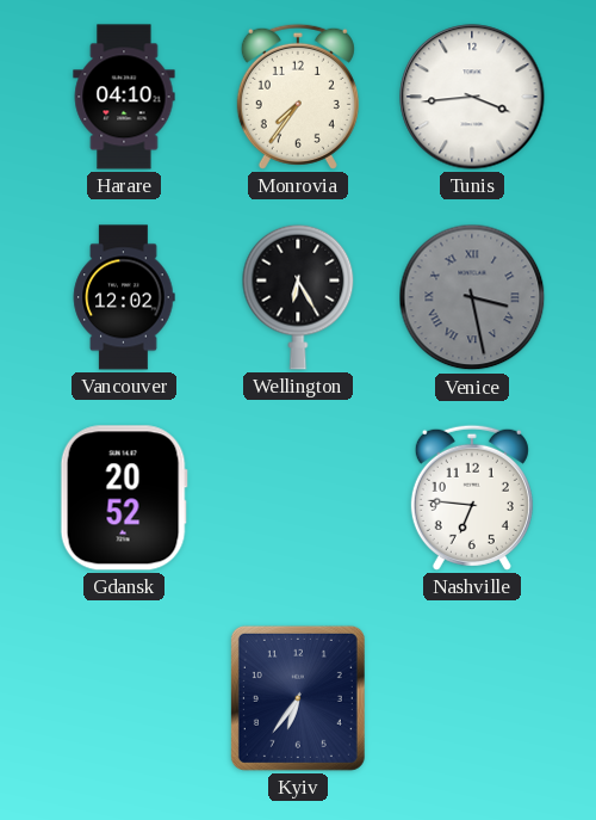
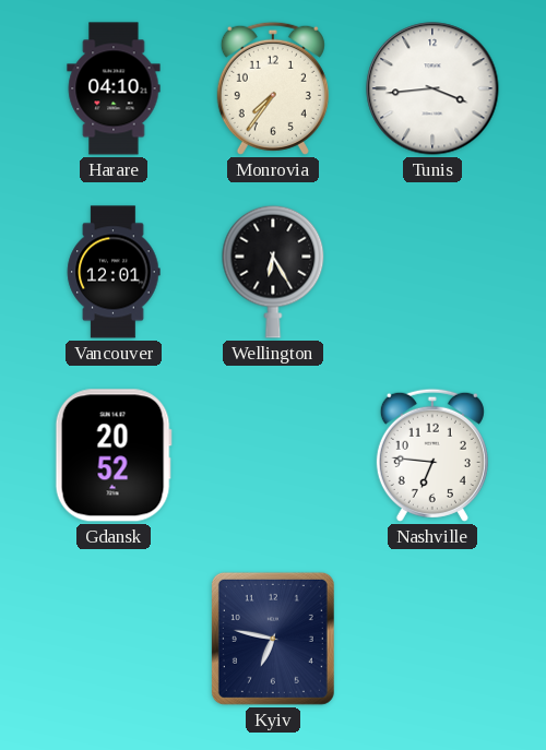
Vancouver: 12:02 -> 12:01 (114, 272)
Venice: 3:28 -> none (472, 297)
Kyiv: 6:36 -> 6:47 (273, 639)
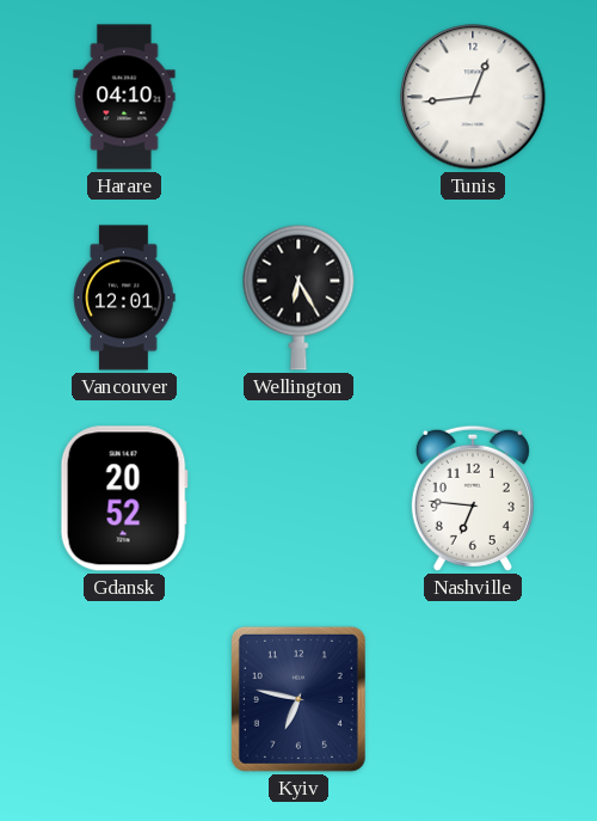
Monrovia: 7:36 -> none (273, 88)
Tunis: 3:44 -> 12:44 (473, 97)
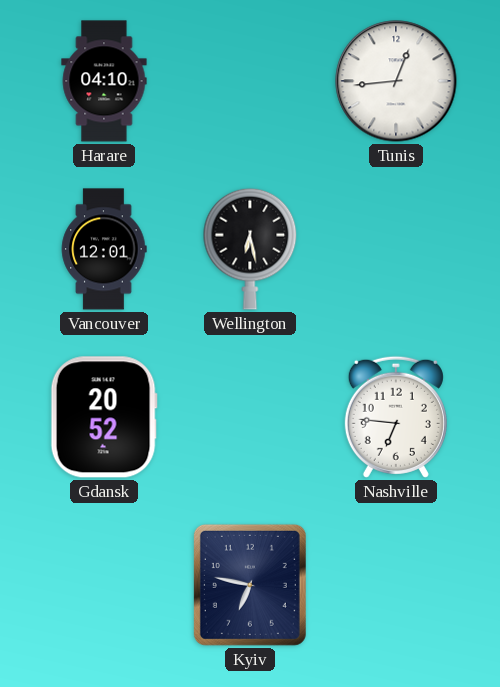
Wellington: 6:25 -> 6:28 (250, 249)
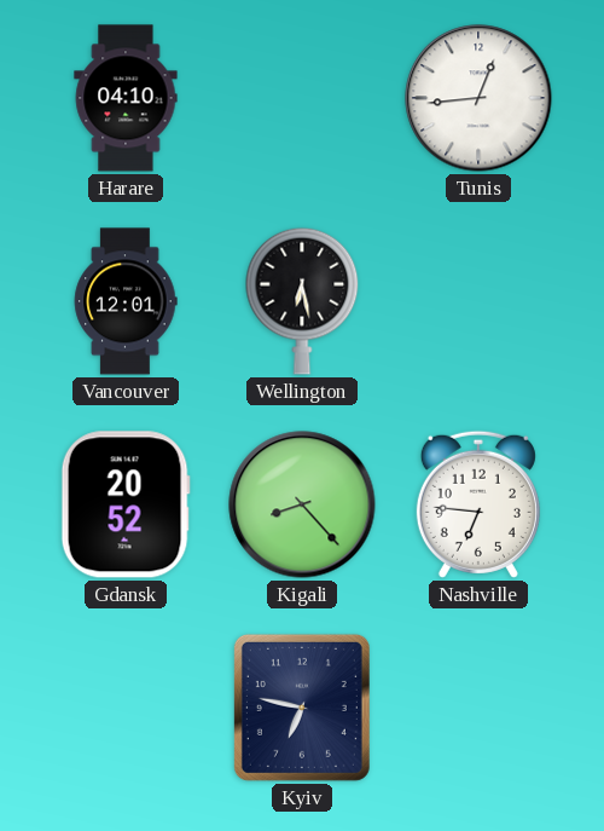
Kigali: none -> 8:23 (302, 504)
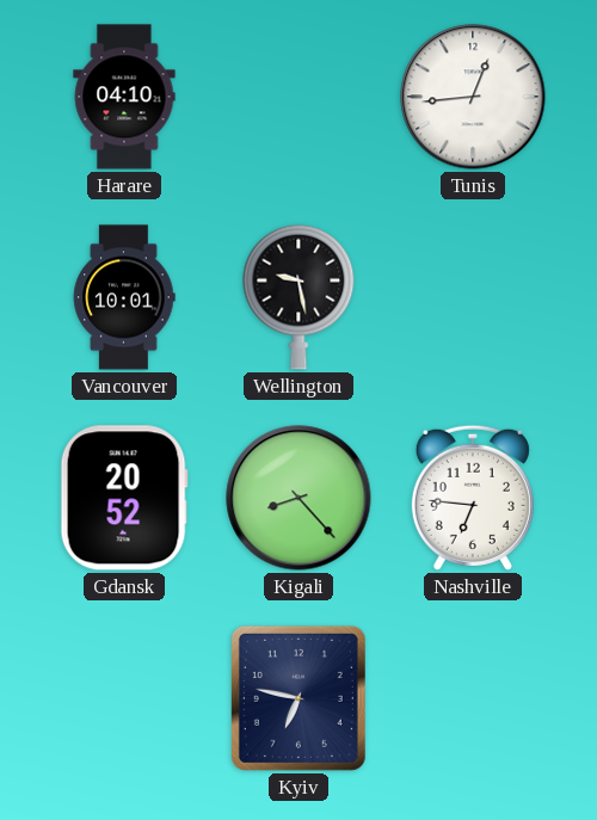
Vancouver: 12:01 -> 10:01 (124, 297)
Wellington: 6:28 -> 9:28 (298, 297)
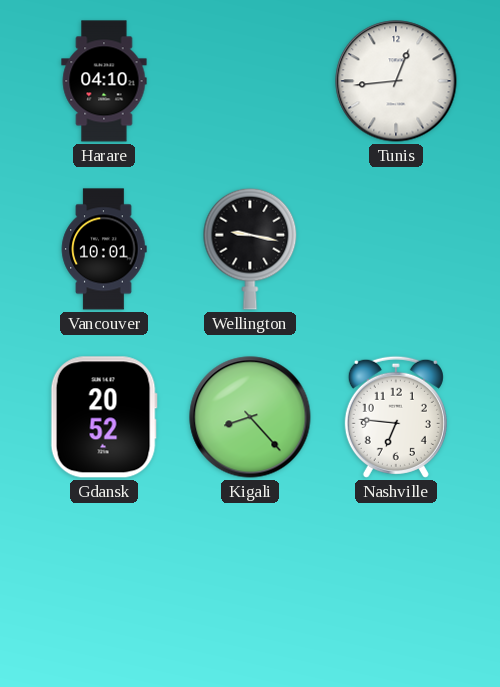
Wellington: 9:28 -> 9:17 (250, 249)
Kyiv: 6:47 -> none (298, 698)
